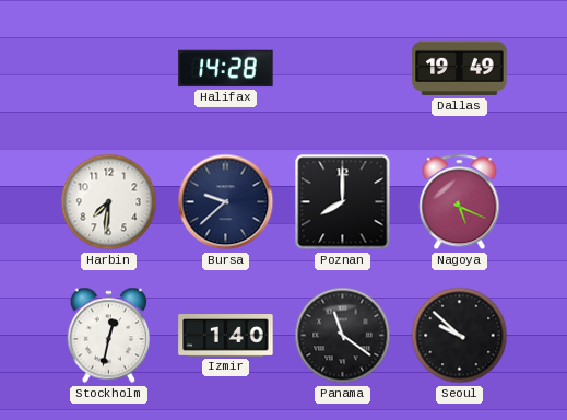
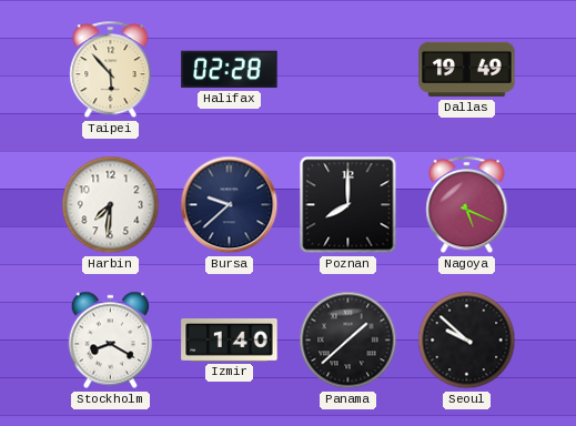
Taipei: none -> 5:53 (111, 70)
Halifax: 14:28 -> 02:28 (230, 70)
Stockholm: 12:32 -> 8:20 (110, 341)
Panama: 11:21 -> 1:38 (348, 341)
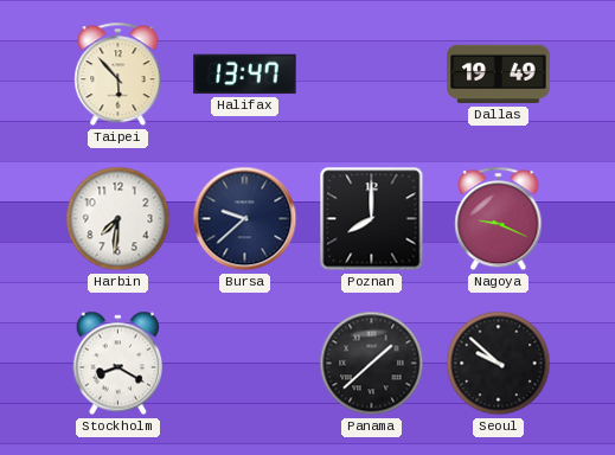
Halifax: 02:28 -> 13:47 (245, 75)
Nagoya: 5:19 -> 9:19 (499, 219)
Izmir: 1:40 -> none (230, 341)
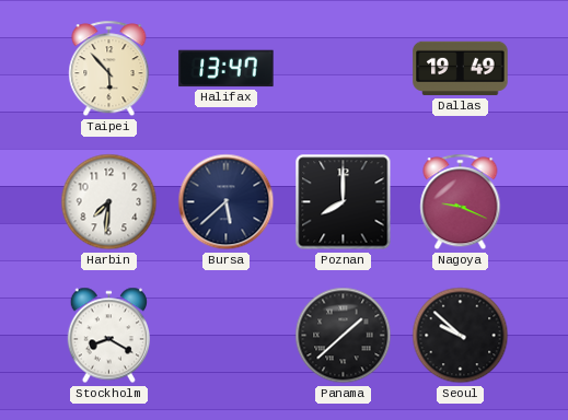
Bursa: 9:38 -> 5:38 (227, 202)
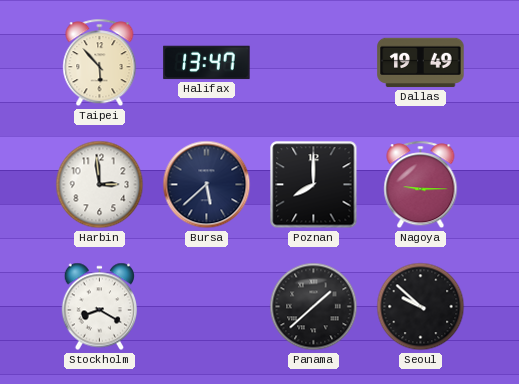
Harbin: 7:31 -> 2:59 (100, 185)
Nagoya: 9:19 -> 9:15 (421, 185)
